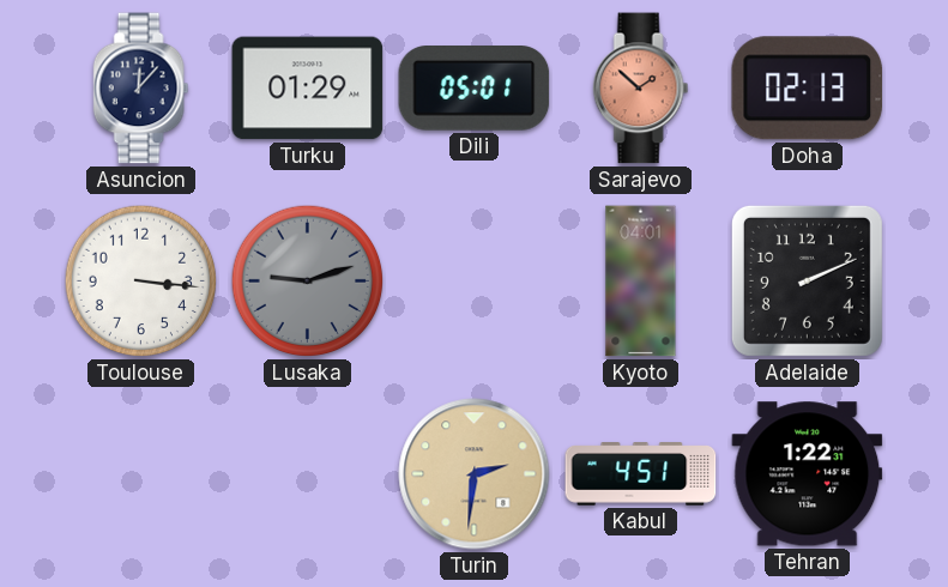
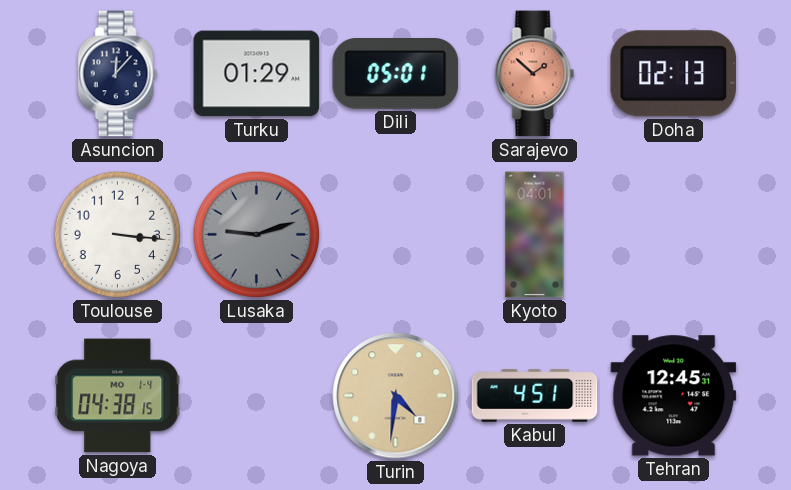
Adelaide: 2:11 -> none (807, 280)
Nagoya: none -> 04:38 (118, 396)
Turin: 2:31 -> 4:31 (396, 396)
Tehran: 1:22 -> 12:45 (674, 396)
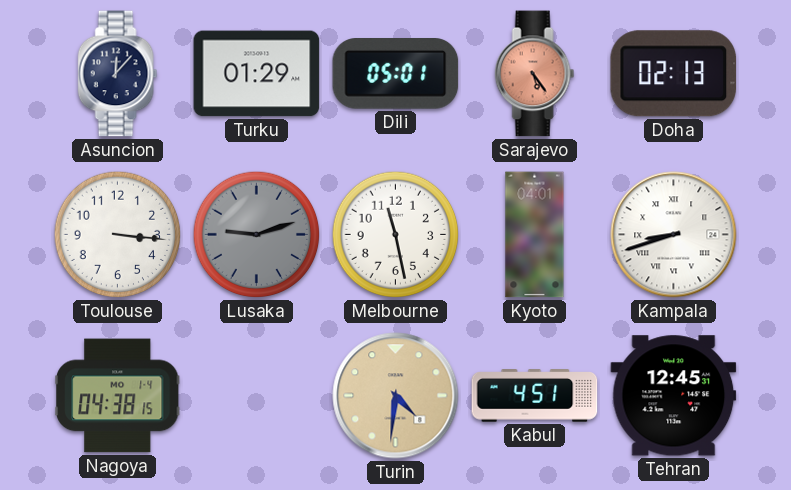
Sarajevo: 1:52 -> 5:24 (535, 74)
Melbourne: none -> 11:28 (396, 235)
Kampala: none -> 8:42 (674, 235)
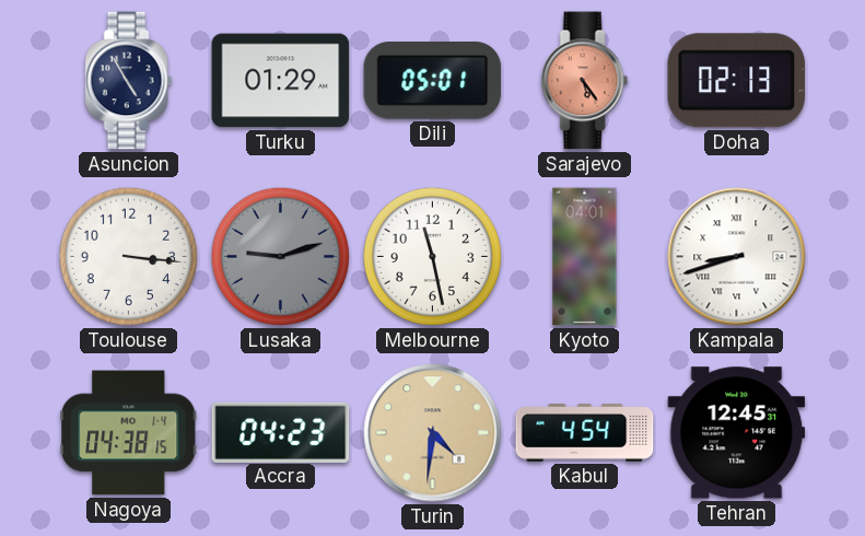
Asuncion: 12:07 -> 4:55 (129, 81)
Accra: none -> 04:23 (281, 432)
Kabul: 4:51 -> 4:54 (585, 433)
